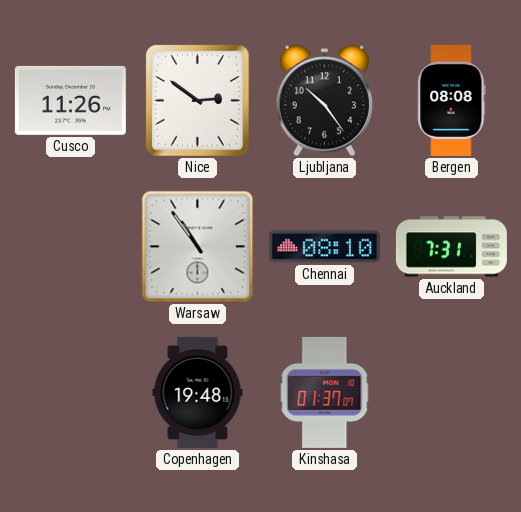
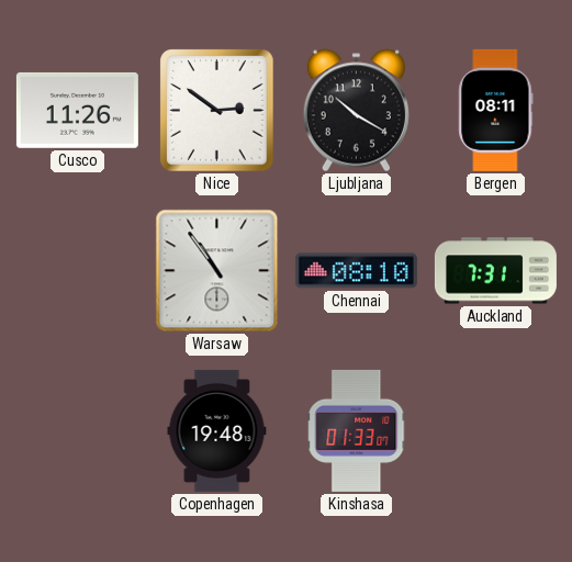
Ljubljana: 10:24 -> 10:20 (356, 111)
Bergen: 08:08 -> 08:11 (496, 110)
Kinshasa: 01:37 -> 01:33 (357, 430)
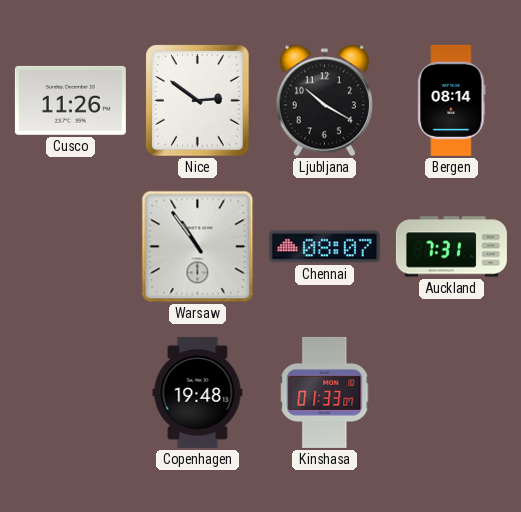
Bergen: 08:11 -> 08:14 (452, 100)
Chennai: 08:10 -> 08:07 (324, 247)
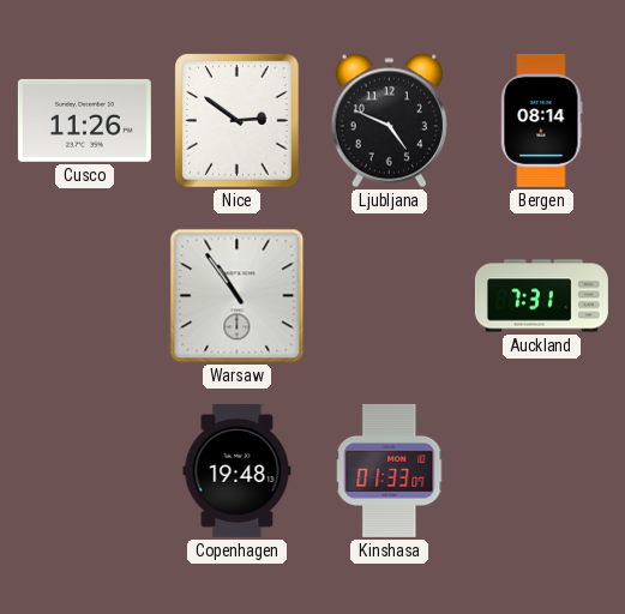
Ljubljana: 10:20 -> 4:49 (389, 121)
Chennai: 08:07 -> none (324, 247)
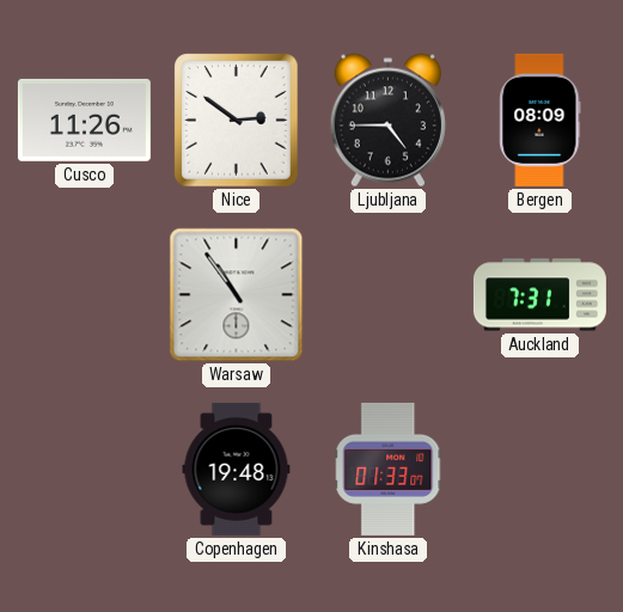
Ljubljana: 4:49 -> 4:45 (387, 121)
Bergen: 08:14 -> 08:09 (540, 120)
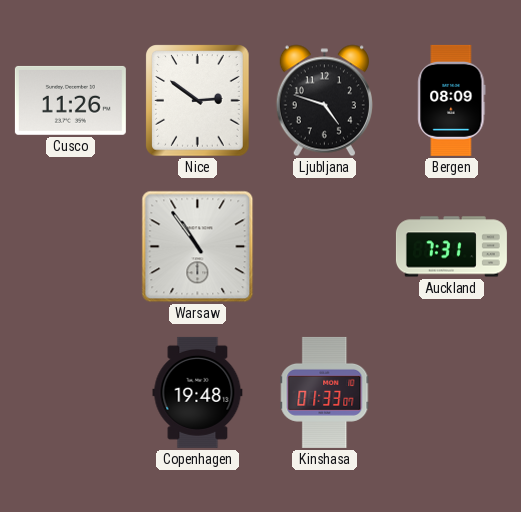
Ljubljana: 4:45 -> 4:48 (324, 101)
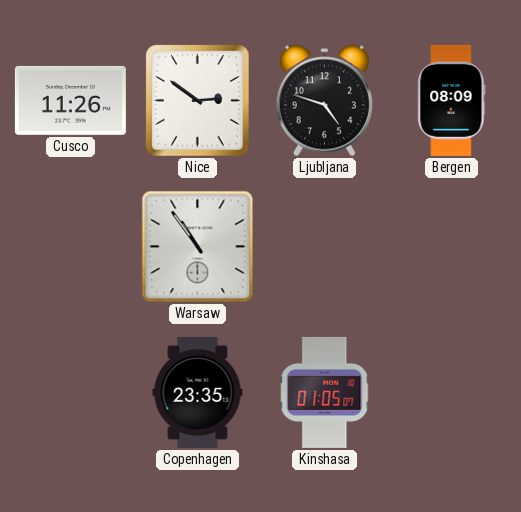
Auckland: 7:31 -> none (451, 247)
Copenhagen: 19:48 -> 23:35 (198, 392)
Kinshasa: 01:33 -> 01:05 (325, 392)
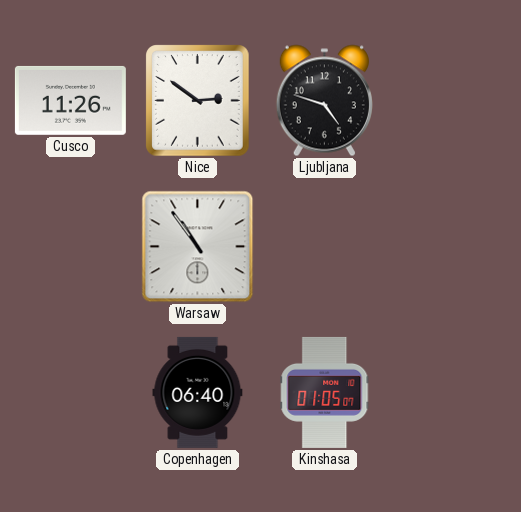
Bergen: 08:09 -> none (452, 100)
Copenhagen: 23:35 -> 06:40 (198, 392)
